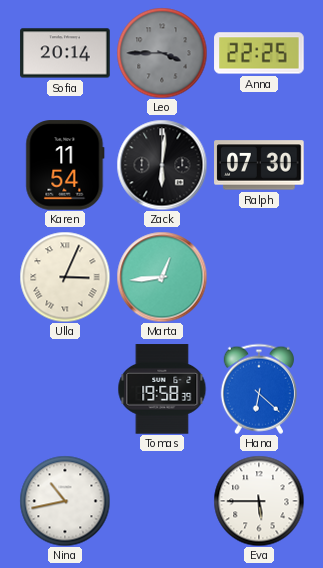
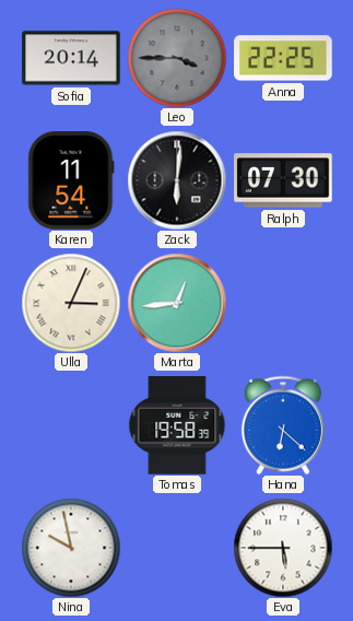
Nina: 10:43 -> 9:58 (71, 548)
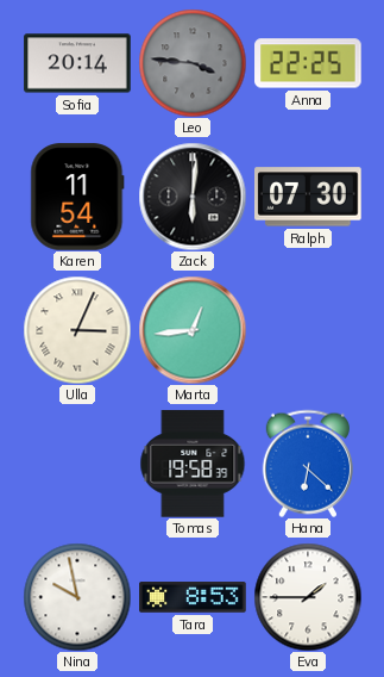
Leo: 3:45 -> 3:46 (193, 63)
Tara: none -> 8:53 (193, 597)
Eva: 5:45 -> 1:45 (308, 597)
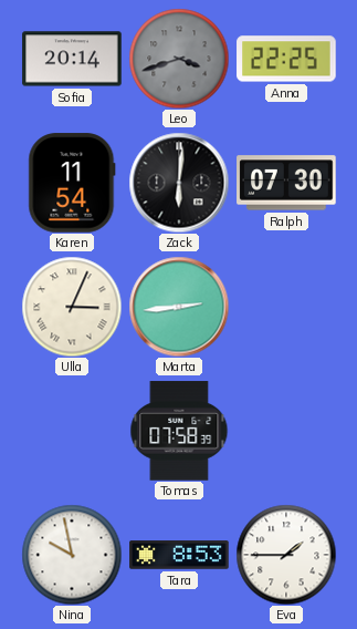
Leo: 3:46 -> 3:42 (179, 59)
Marta: 12:44 -> 2:44 (179, 307)
Tomas: 19:58 -> 07:58 (179, 431)
Hana: 6:22 -> none (308, 464)
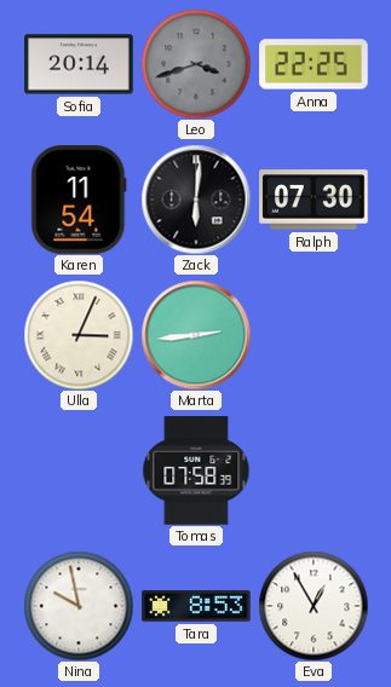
Eva: 1:45 -> 12:55 (314, 606)
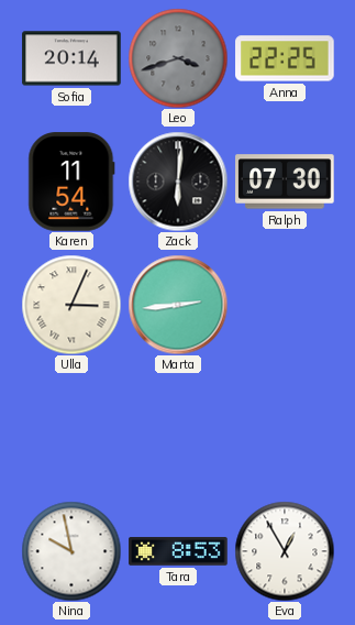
Tomas: 07:58 -> none (196, 470)
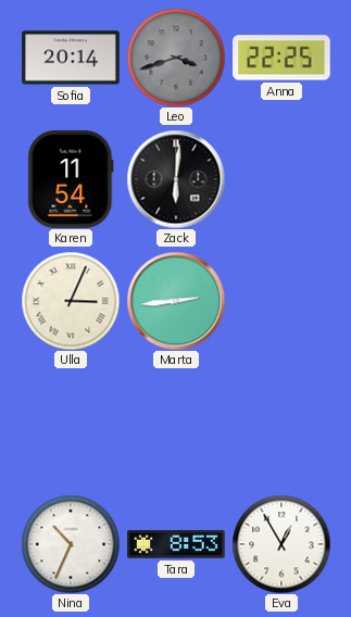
Ralph: 07:30 -> none (285, 182)
Nina: 9:58 -> 10:34 (71, 544)
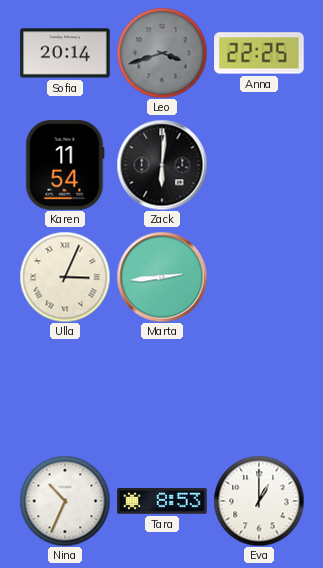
Eva: 12:55 -> 1:00 (259, 501)
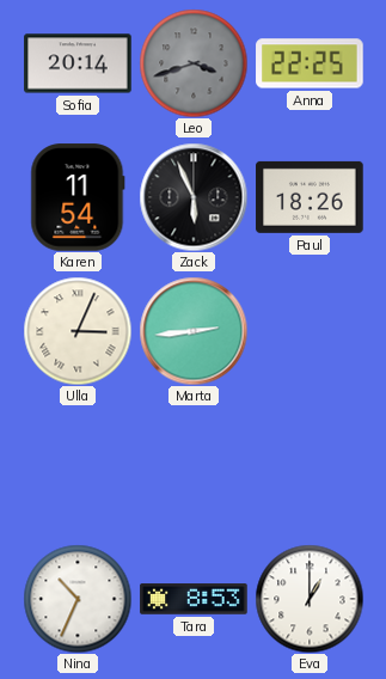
Zack: 6:01 -> 5:56 (194, 197)
Paul: none -> 18:26 (310, 197)
